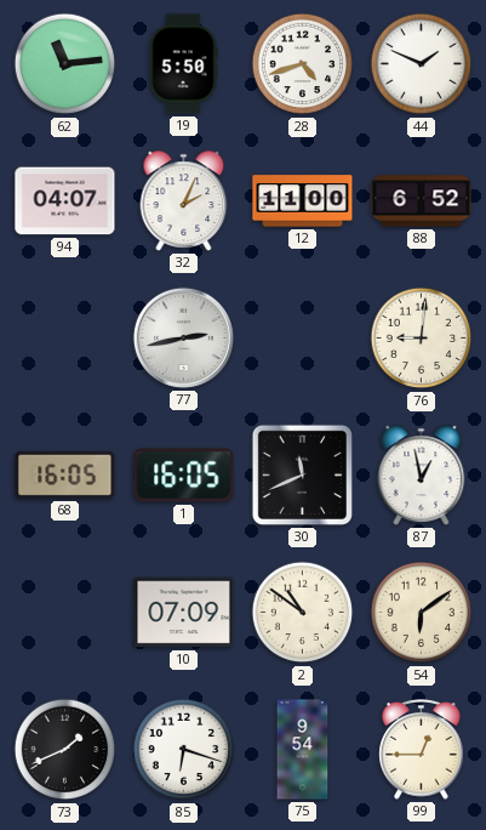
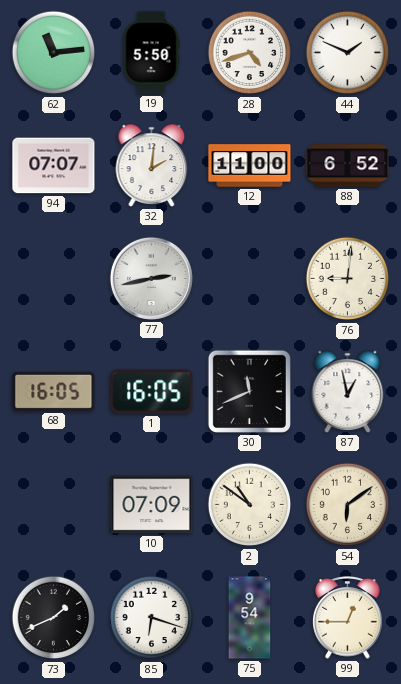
94: 04:07 -> 07:07 (54, 166)
32: 2:04 -> 2:01 (152, 166)
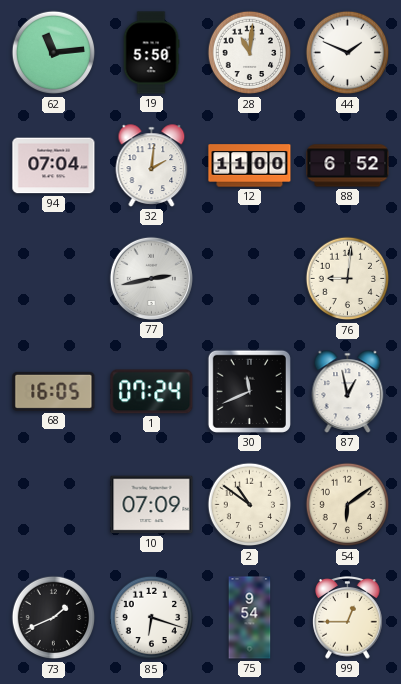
28: 4:42 -> 11:01 (250, 53)
94: 07:07 -> 07:04 (54, 166)
1: 16:05 -> 07:24 (152, 392)
